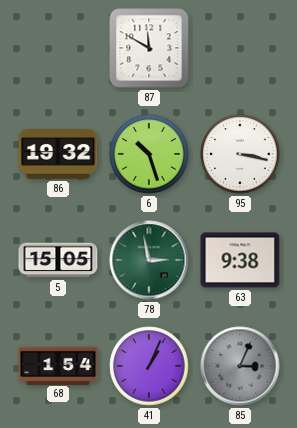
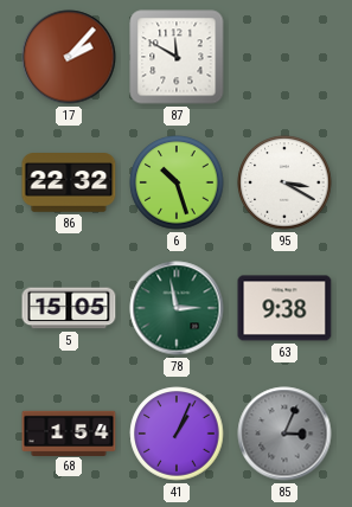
17: none -> 2:07 (69, 57)
86: 19:32 -> 22:32 (69, 182)
95: 3:17 -> 3:20 (284, 182)
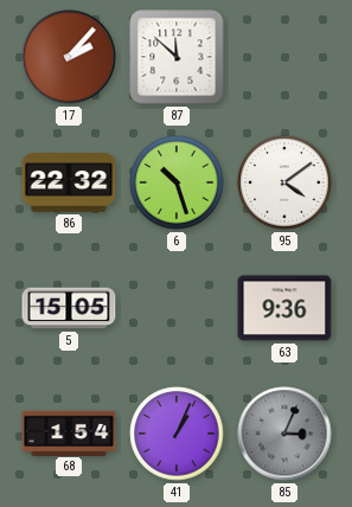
87: 11:50 -> 11:52 (177, 57)
95: 3:20 -> 4:09 (284, 182)
78: 2:58 -> none (177, 308)
63: 9:38 -> 9:36 (284, 308)
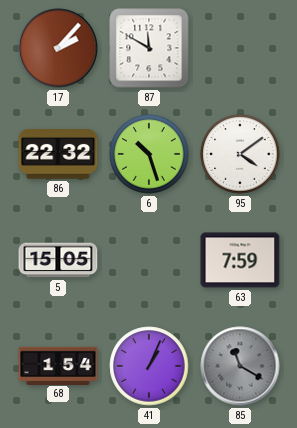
87: 11:52 -> 11:50 (149, 48)
63: 9:36 -> 7:59 (240, 260)
85: 3:04 -> 11:20 (240, 366)
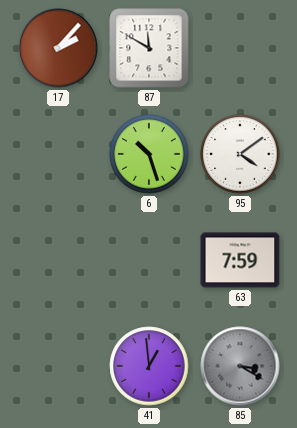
86: 22:32 -> none (58, 154)
5: 15:05 -> none (58, 260)
68: 1:54 -> none (58, 365)
41: 1:04 -> 12:59 (149, 366)
85: 11:20 -> 3:20 (240, 366)
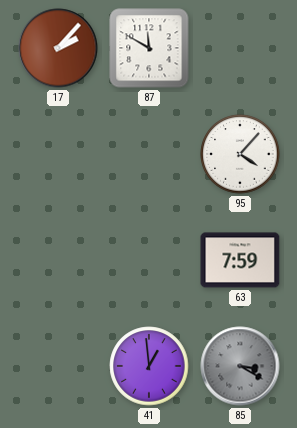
6: 10:27 -> none (149, 154)
95: 4:09 -> 4:07 (240, 154)
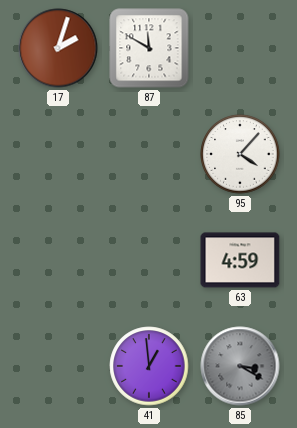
17: 2:07 -> 2:03 (58, 48)
63: 7:59 -> 4:59 (240, 260)
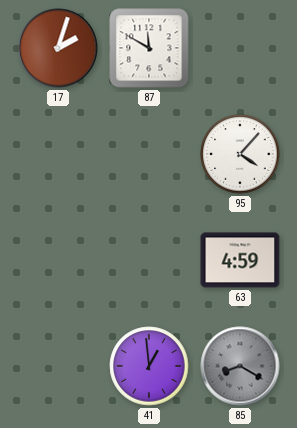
85: 3:20 -> 8:20 (240, 366)
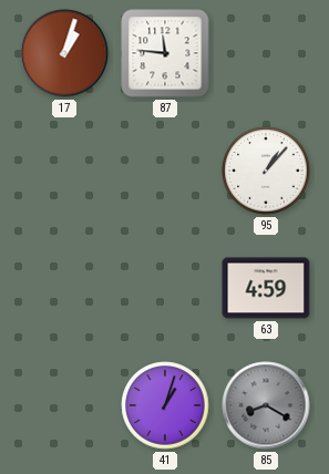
17: 2:03 -> 1:03 (64, 53)
87: 11:50 -> 11:46 (165, 53)
95: 4:07 -> 1:07 (266, 171)
41: 12:59 -> 1:03 (165, 405)
